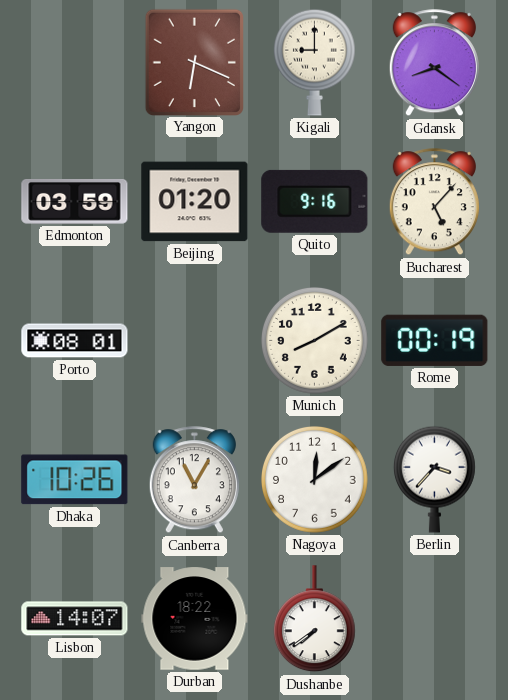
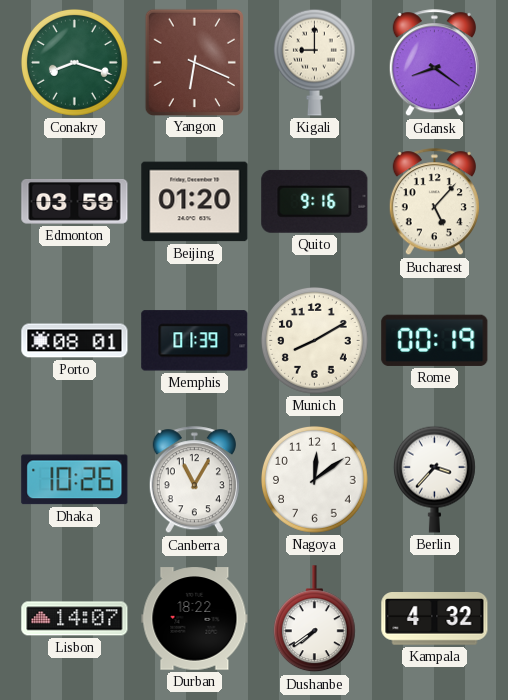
Conakry: none -> 8:18 (75, 63)
Memphis: none -> 01:39 (195, 341)
Kampala: none -> 4:32 (435, 619)
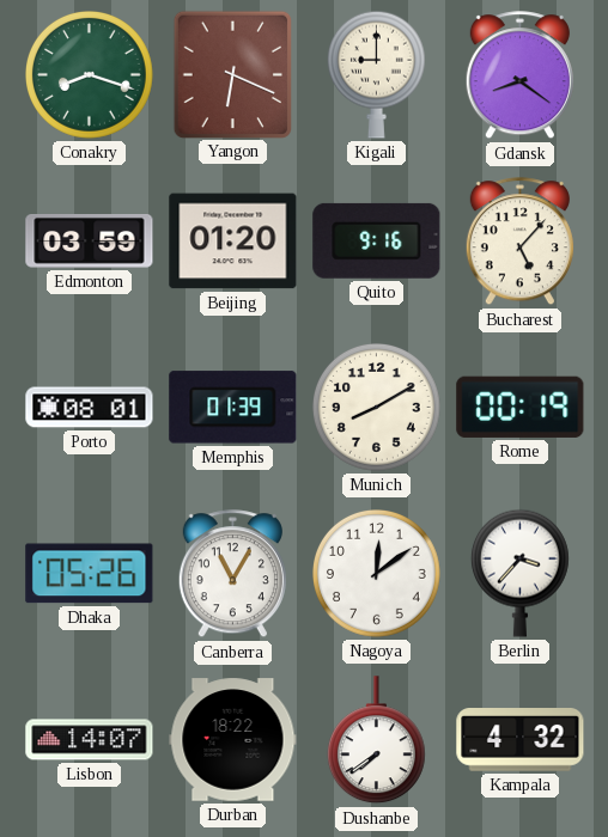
Dhaka: 10:26 -> 05:26 (90, 574)
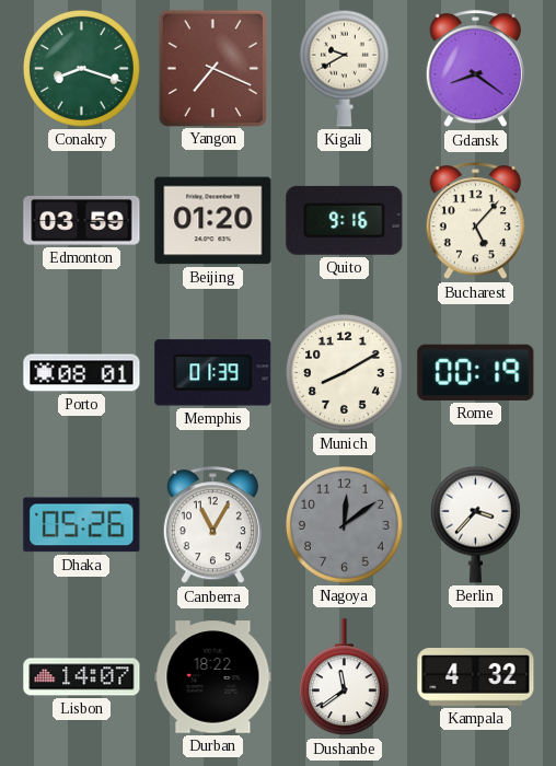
Yangon: 6:19 -> 7:19 (212, 68)
Kigali: 9:00 -> 9:40 (344, 68)
Nagoya dial: white -> grey (345, 525)
Dushanbe: 7:39 -> 11:39 (344, 677)
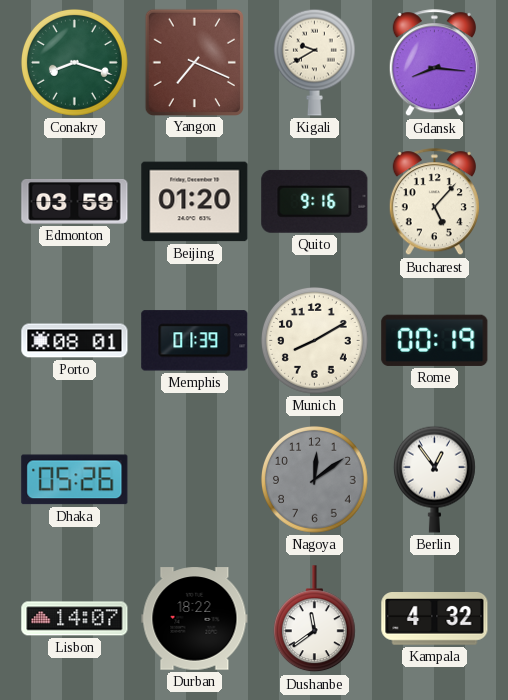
Gdansk: 8:21 -> 8:16 (434, 63)
Canberra: 11:05 -> none (212, 525)
Berlin: 3:37 -> 12:54 (434, 479)
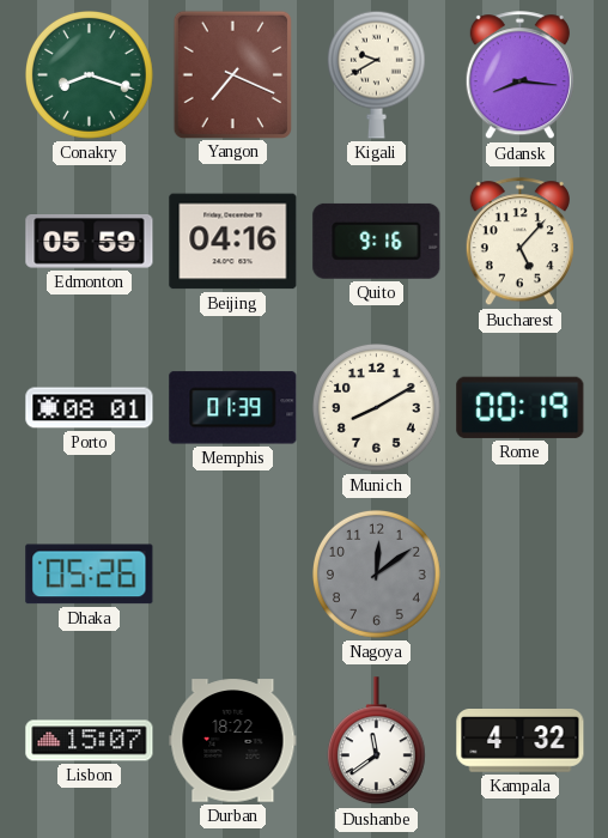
Edmonton: 03:59 -> 05:59 (90, 242)
Beijing: 01:20 -> 04:16 (233, 242)
Berlin: 12:54 -> none (434, 479)
Lisbon: 14:07 -> 15:07 (90, 741)
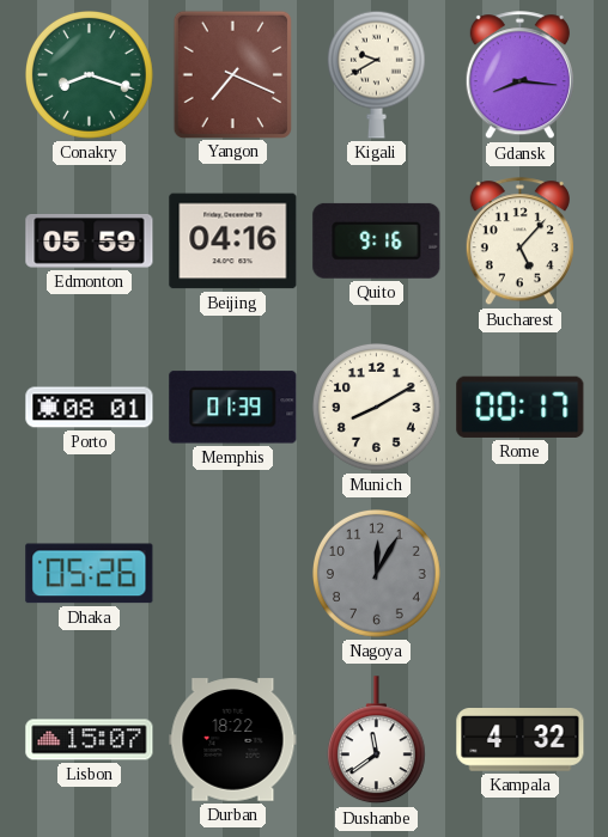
Rome: 00:19 -> 00:17 (521, 407)
Nagoya: 12:09 -> 12:05 (377, 574)
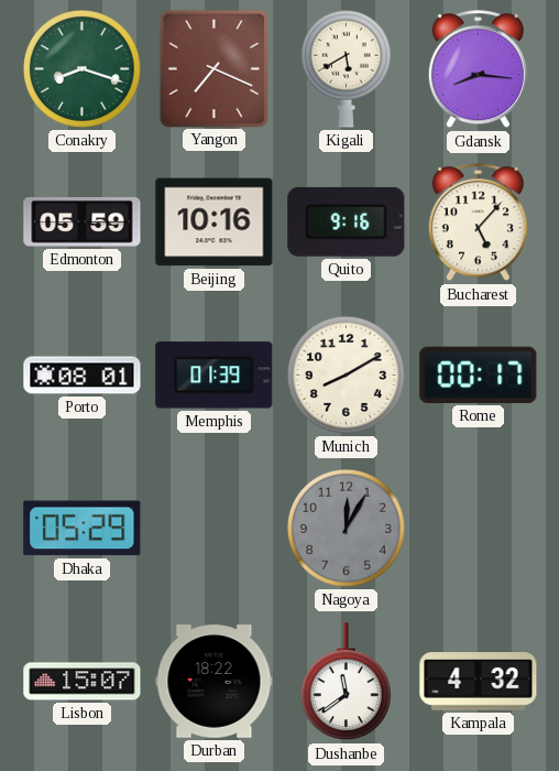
Kigali: 9:40 -> 5:40 (346, 68)
Beijing: 04:16 -> 10:16 (215, 222)
Dhaka: 05:26 -> 05:29 (83, 529)
